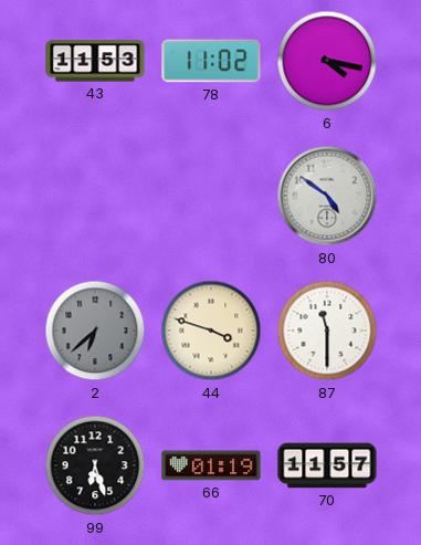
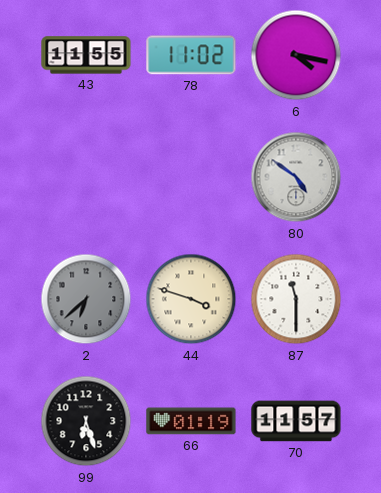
43: 11:53 -> 11:55 (86, 55)
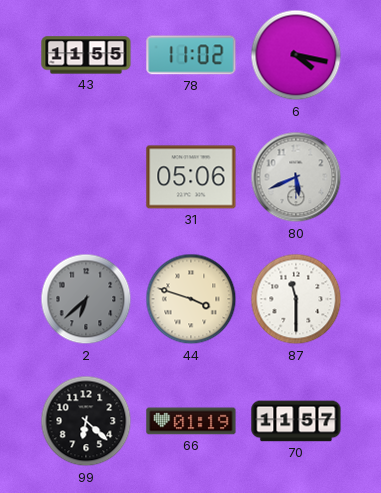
31: none -> 05:06 (191, 177)
80: 4:51 -> 5:41 (296, 177)
99: 6:27 -> 6:22 (86, 421)
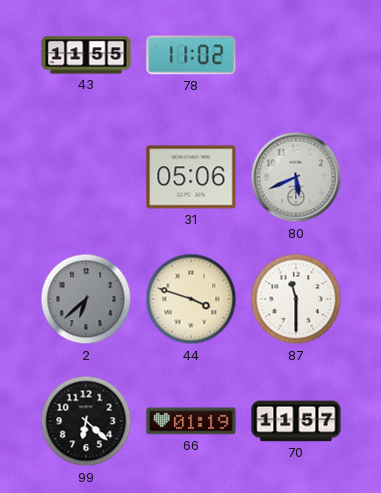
6: 4:17 -> none (296, 55)
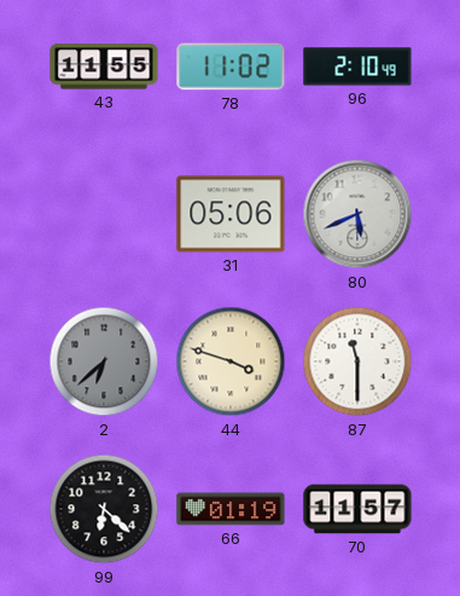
96: none -> 2:10 (357, 66)
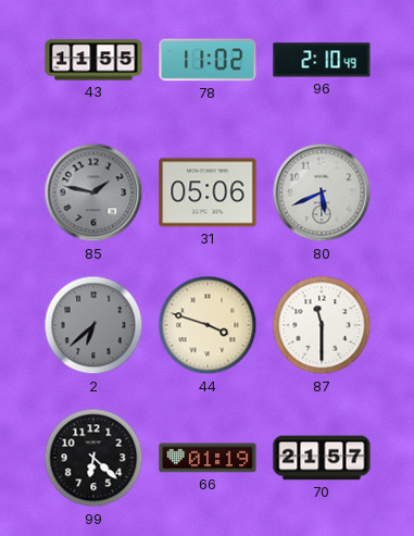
85: none -> 1:47 (93, 192)
70: 11:57 -> 21:57 (322, 458)
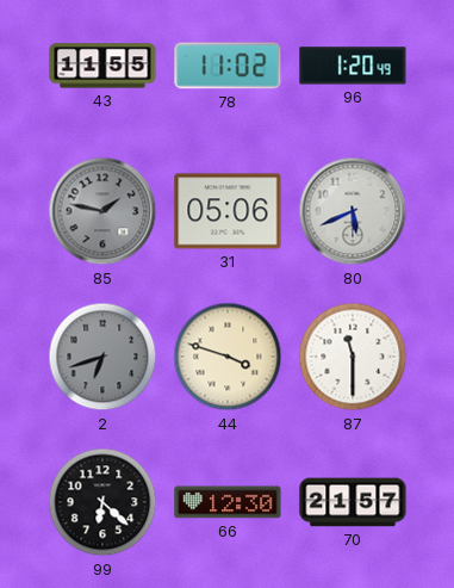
96: 2:10 -> 1:20 (353, 66)
2: 6:38 -> 6:42 (102, 357)
66: 01:19 -> 12:30 (228, 502)
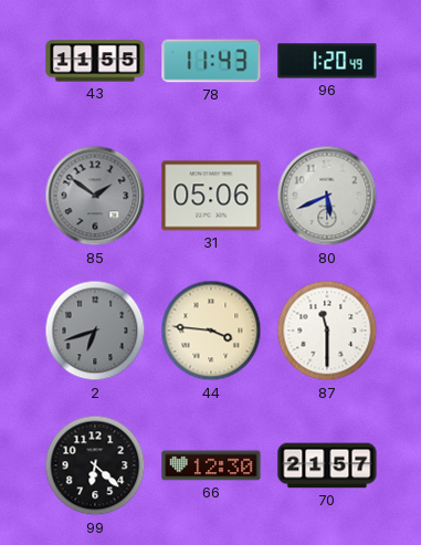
78: 11:02 -> 11:43 (211, 61)
85: 1:47 -> 1:51 (95, 196)
44: 3:48 -> 3:46 (211, 331)
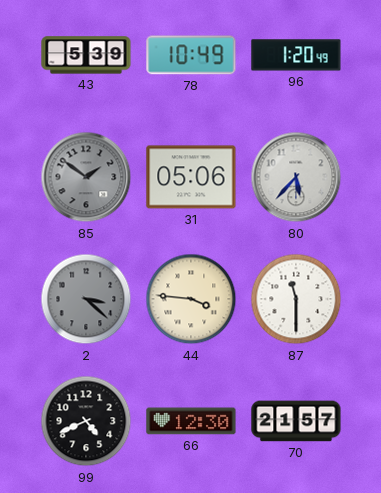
43: 11:55 -> 5:39 (86, 55)
78: 11:43 -> 10:49 (191, 55)
80: 5:41 -> 5:37 (296, 177)
2: 6:42 -> 3:22 (86, 299)
99: 6:22 -> 4:41 (86, 421)
